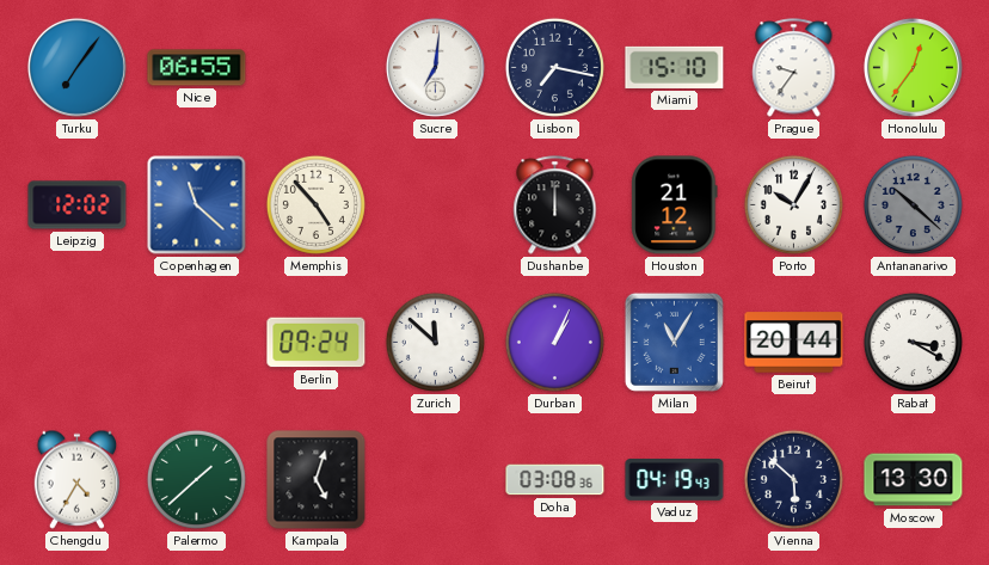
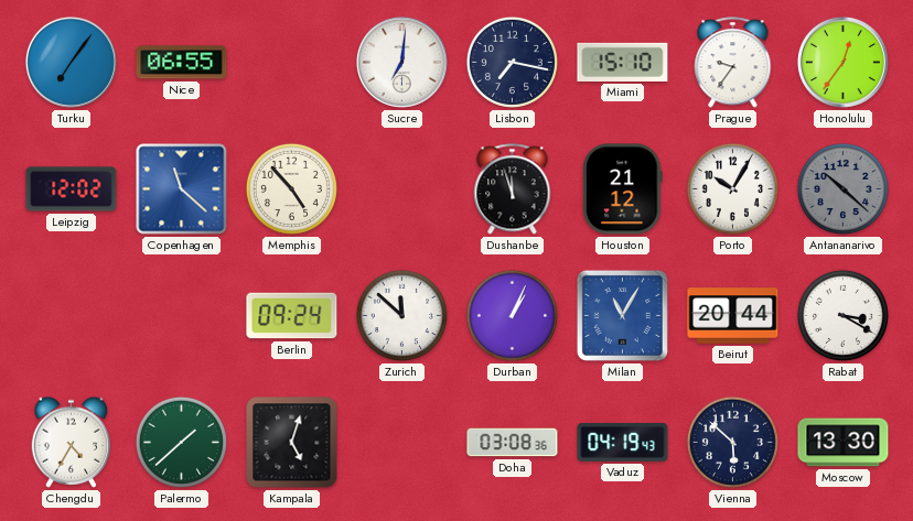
Dushanbe: 12:00 -> 11:57 (513, 189)
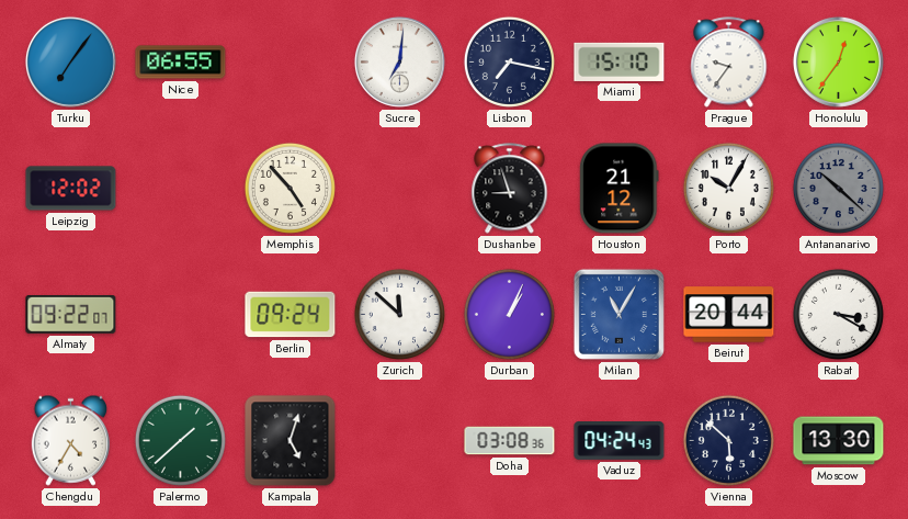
Copenhagen: 11:22 -> none (182, 189)
Dushanbe: 11:57 -> 8:57 (510, 189)
Almaty: none -> 09:22 (71, 314)
Vaduz: 04:19 -> 04:24 (620, 441)
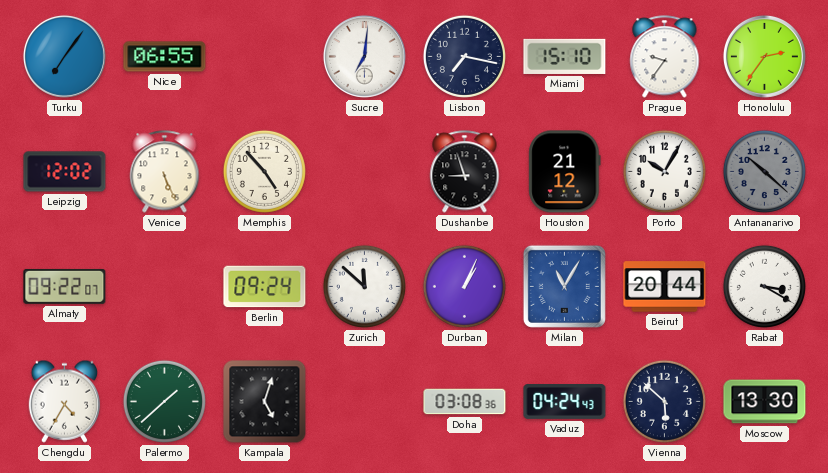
Honolulu: 12:36 -> 2:36 (764, 56)
Venice: none -> 5:26 (165, 172)
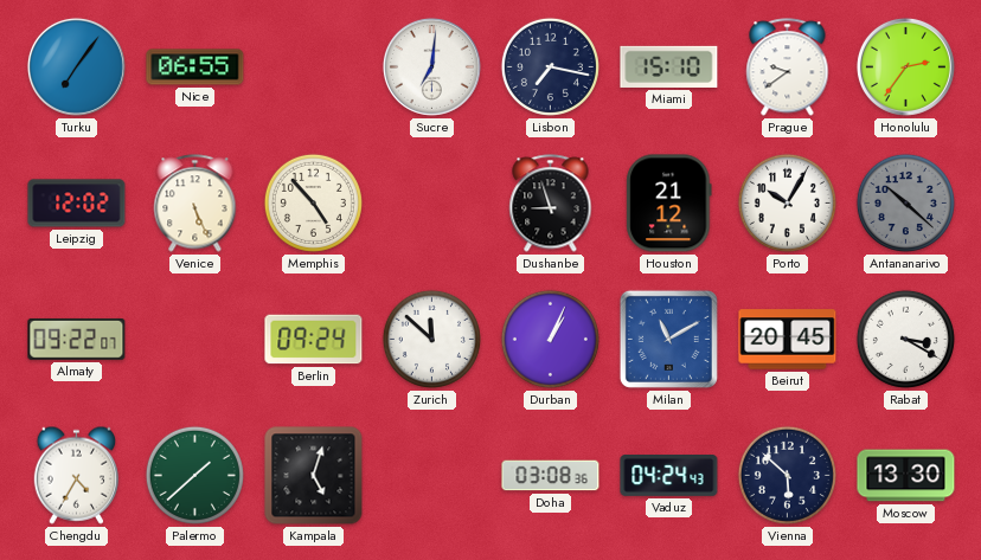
Prague: 9:36 -> 9:39 (788, 67)
Milan: 11:05 -> 11:10 (668, 339)
Beirut: 20:44 -> 20:45 (788, 340)
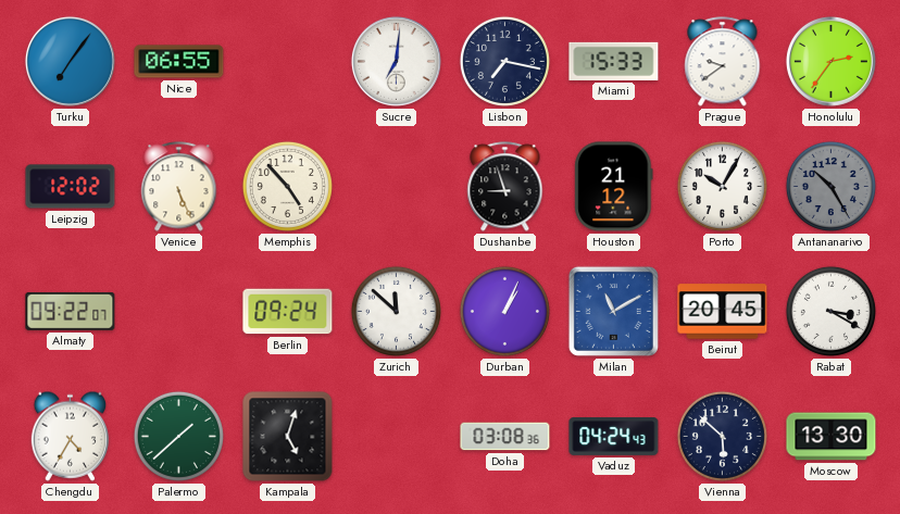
Miami: 15:10 -> 15:33 (614, 61)
Antananarivo: 10:22 -> 10:25 (830, 186)
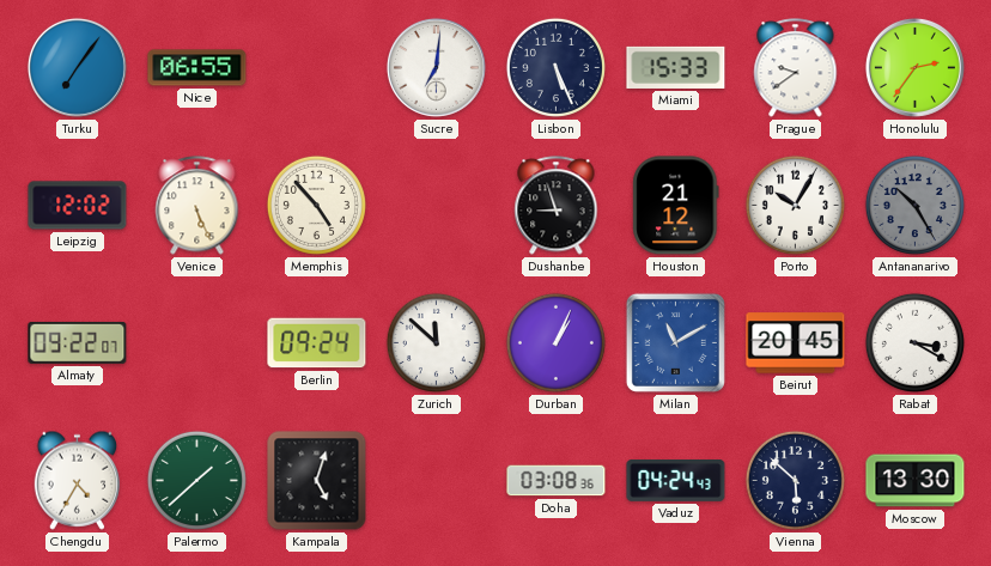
Lisbon: 7:17 -> 5:26 (555, 67)
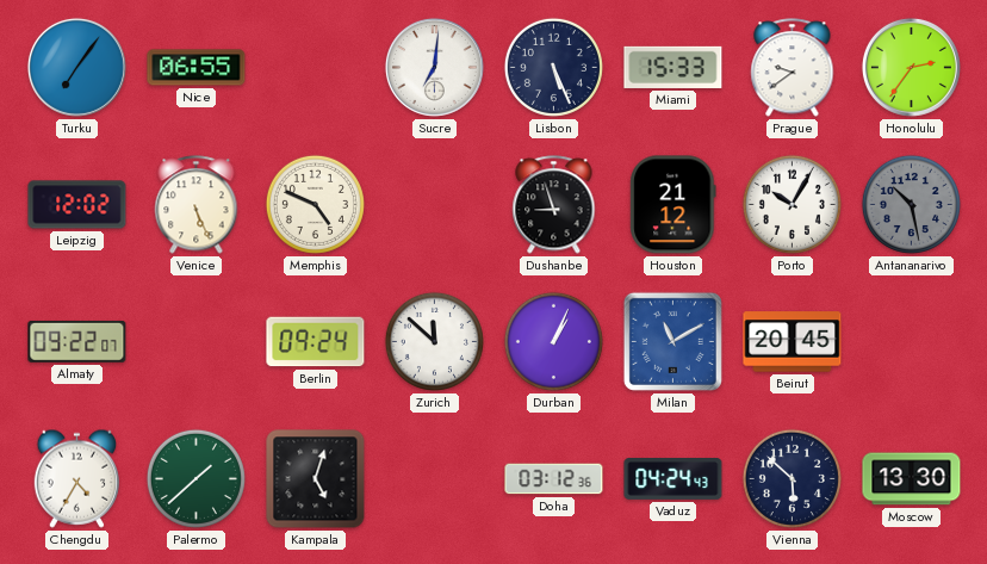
Memphis: 4:53 -> 4:49 (315, 204)
Antananarivo: 10:25 -> 10:28 (911, 204)
Rabat: 3:20 -> none (914, 342)
Doha: 03:08 -> 03:12 (554, 479)
